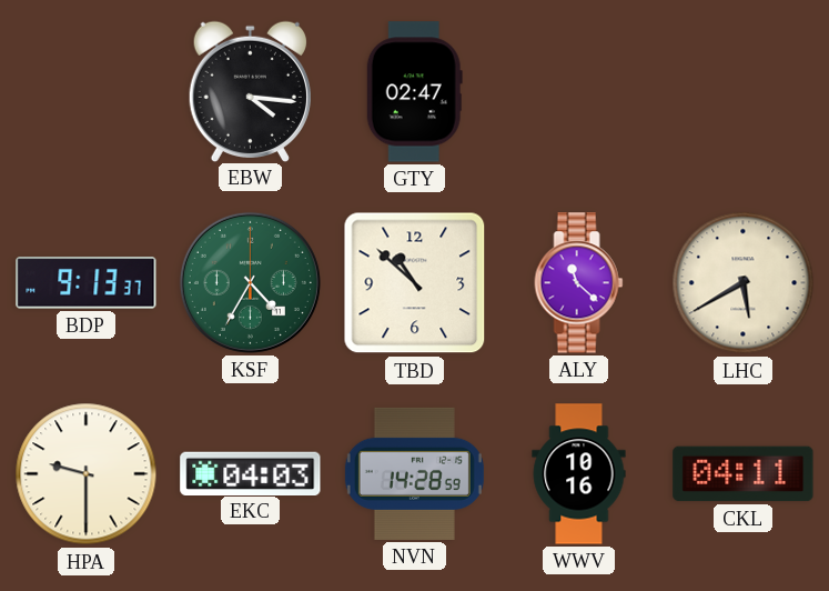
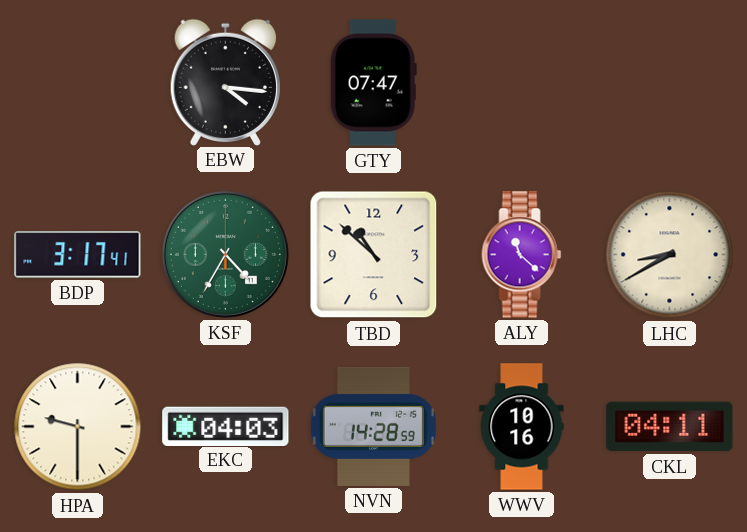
GTY: 02:47 -> 07:47 (373, 83)
BDP: 9:13 -> 3:17 (78, 255)
LHC: 5:40 -> 8:40 (670, 255)
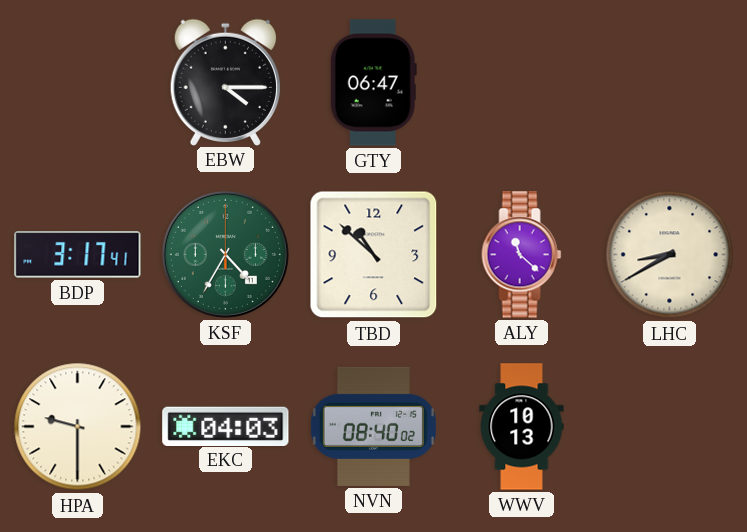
EBW: 4:16 -> 4:15 (225, 82)
GTY: 07:47 -> 06:47 (373, 83)
NVN: 14:28 -> 08:40 (373, 426)
WWV: 10:16 -> 10:13 (522, 427)
CKL: 04:11 -> none (670, 427)
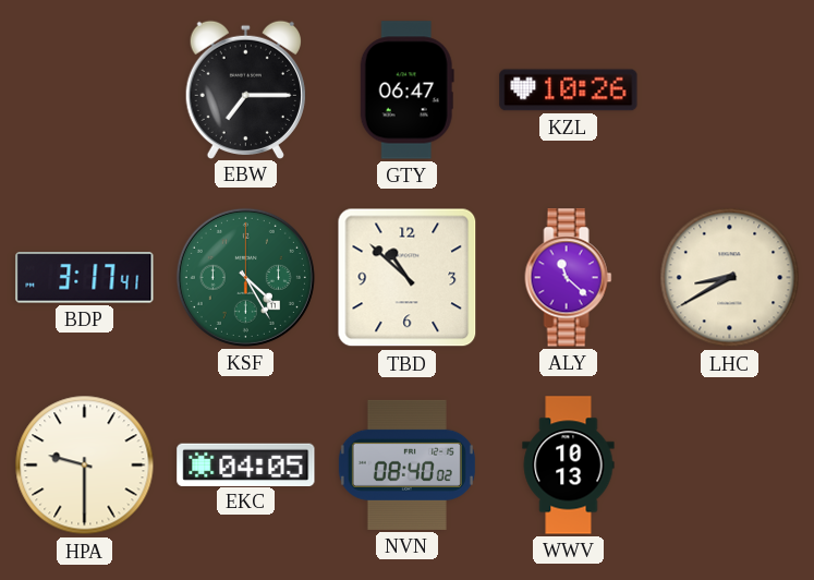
EBW: 4:15 -> 7:15 (245, 89)
KZL: none -> 10:26 (569, 90)
KSF: 4:35 -> 4:25 (245, 277)
EKC: 04:03 -> 04:05 (246, 464)
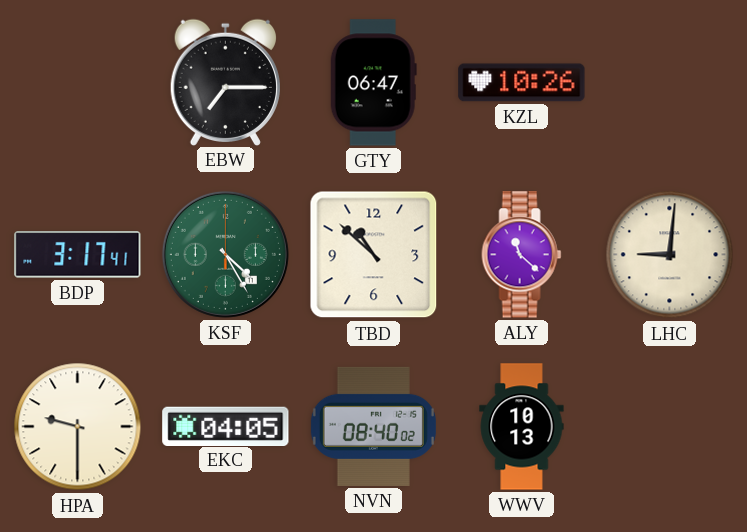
LHC: 8:40 -> 9:01 (670, 255)
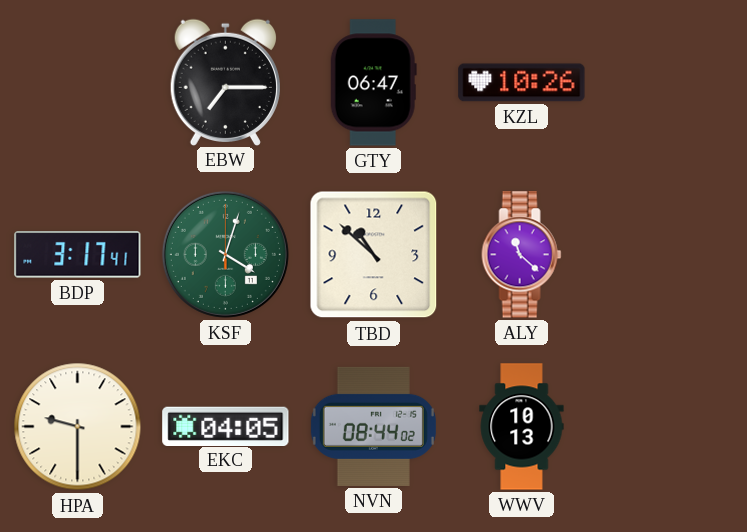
KSF: 4:25 -> 4:03 (225, 254)
LHC: 9:01 -> none (670, 255)
NVN: 08:40 -> 08:44 (373, 426)
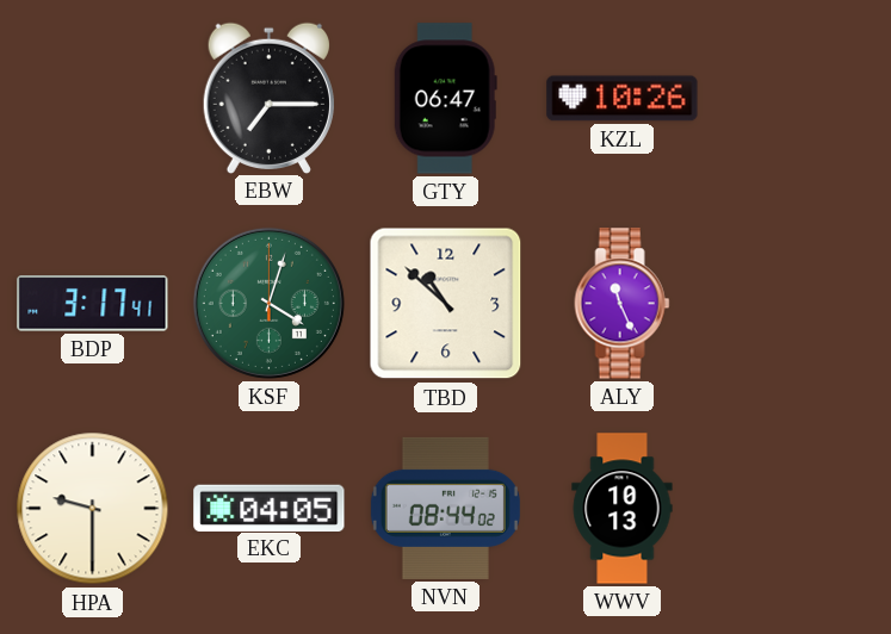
ALY: 11:22 -> 11:26 (623, 304)
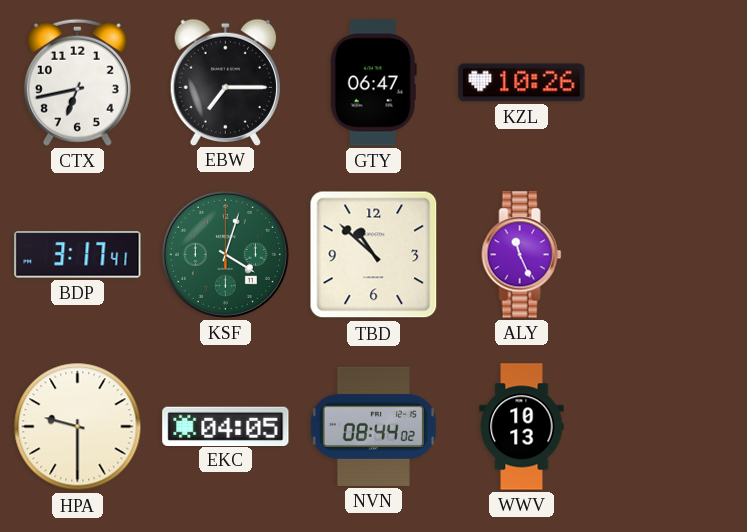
CTX: none -> 6:43 (77, 82)
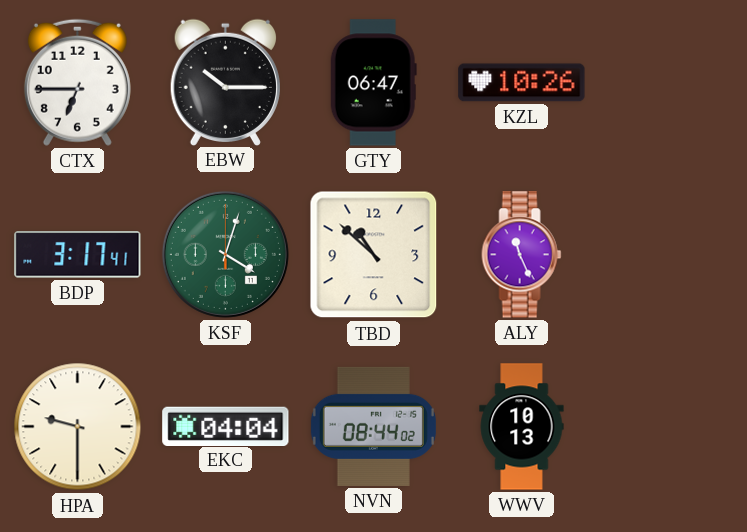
CTX: 6:43 -> 6:45 (77, 82)
EBW: 7:15 -> 10:15 (225, 82)
EKC: 04:05 -> 04:04 (226, 426)
